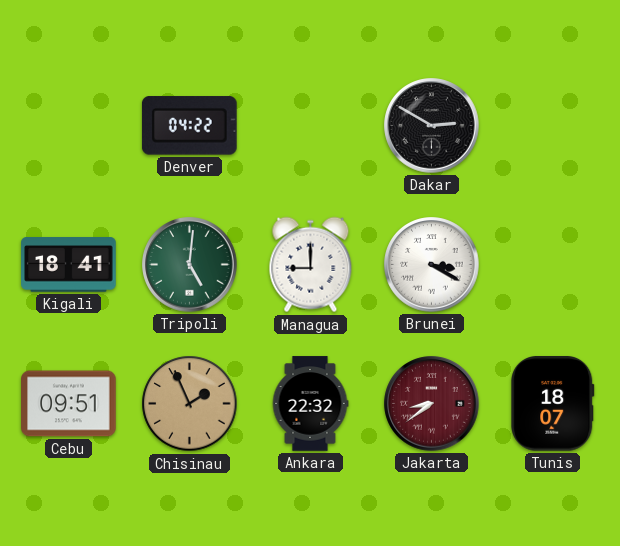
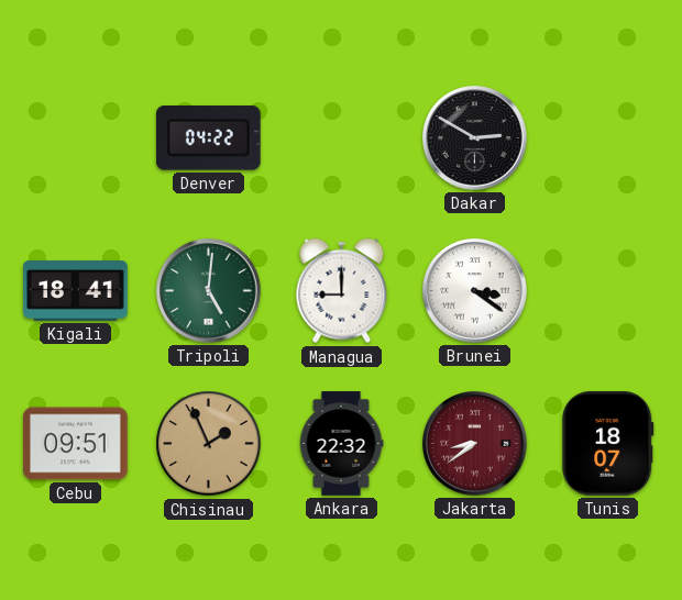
Brunei: 3:20 -> 3:21 (475, 291)
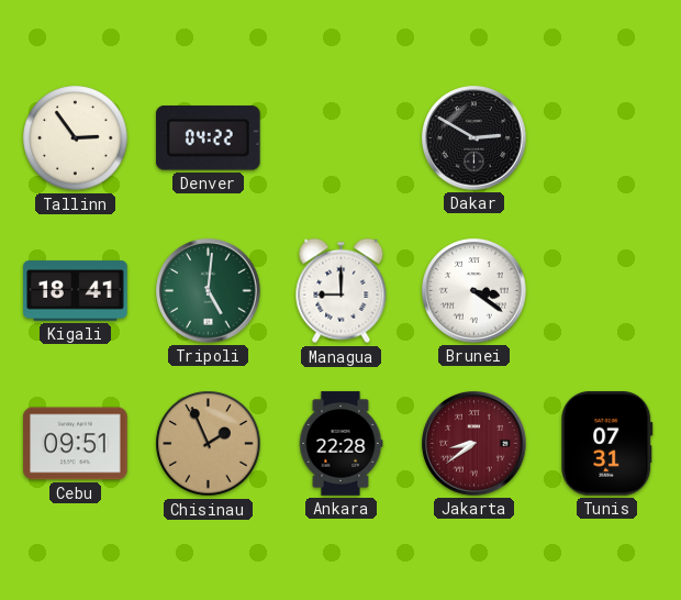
Tallinn: none -> 2:54 (76, 138)
Ankara: 22:32 -> 22:28 (340, 444)
Tunis: 18:07 -> 07:31 (607, 444)
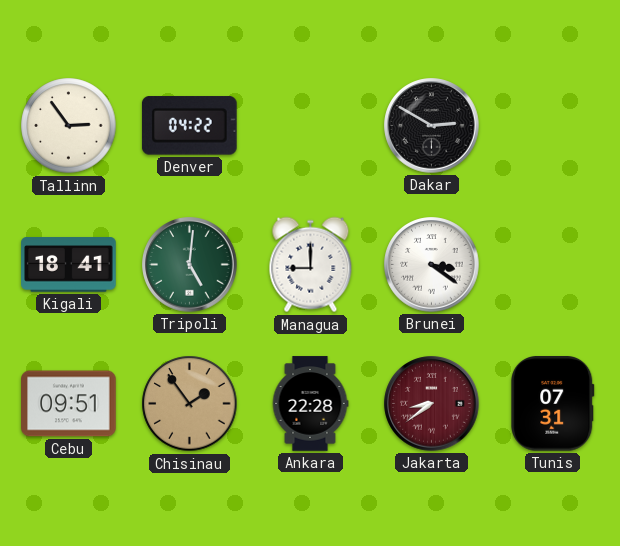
Chisinau: 1:56 -> 1:54 (190, 404)
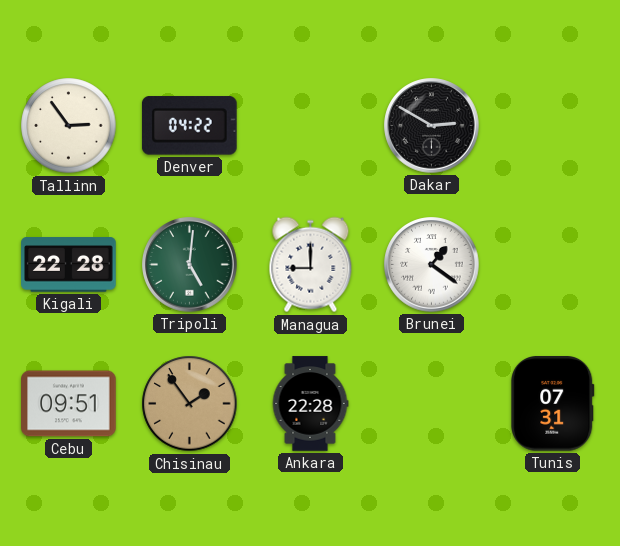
Kigali: 18:41 -> 22:28 (69, 265)
Brunei: 3:21 -> 1:21 (432, 265)
Jakarta: 8:39 -> none (432, 404)
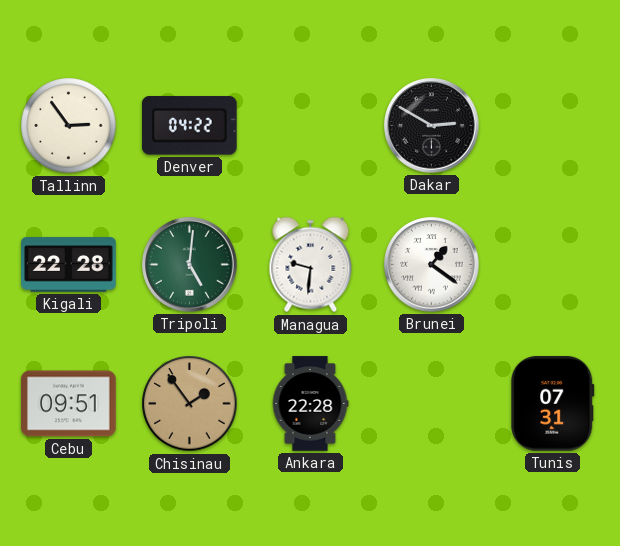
Managua: 9:00 -> 9:31 (311, 265)
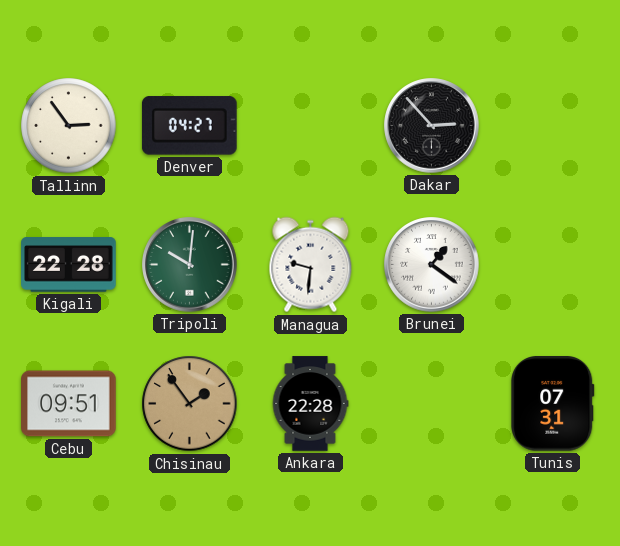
Denver: 04:22 -> 04:27 (189, 126)
Dakar: 2:50 -> 2:53 (432, 126)
Tripoli: 5:01 -> 10:01 (190, 265)
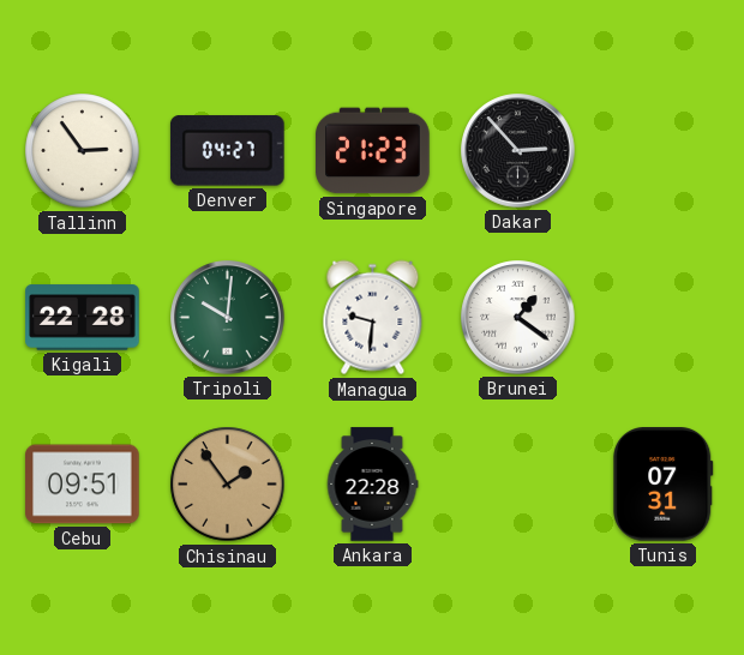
Singapore: none -> 21:23 (373, 151)
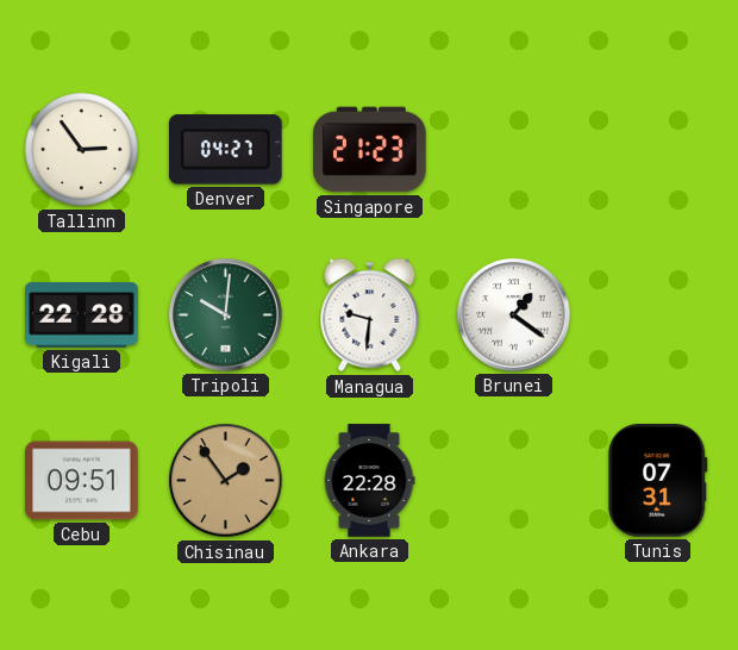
Dakar: 2:53 -> none (518, 151)
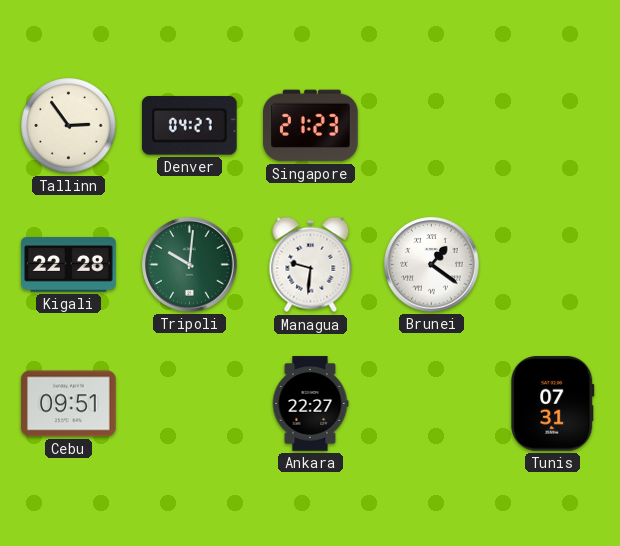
Chisinau: 1:54 -> none (226, 481)
Ankara: 22:28 -> 22:27 (310, 404)
